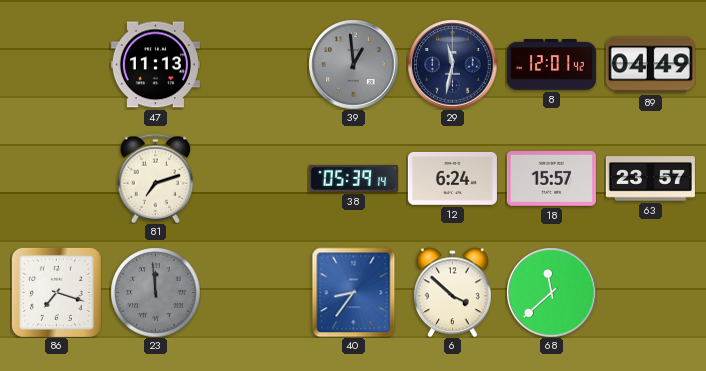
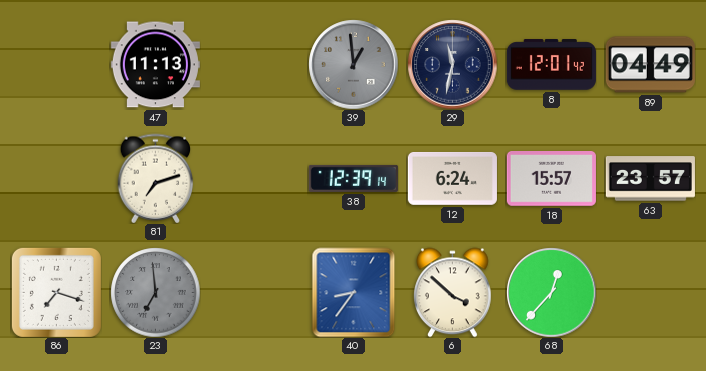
38: 05:39 -> 12:39 (353, 178)
23: 11:59 -> 6:59 (155, 292)
68: 11:38 -> 12:37 (551, 292)
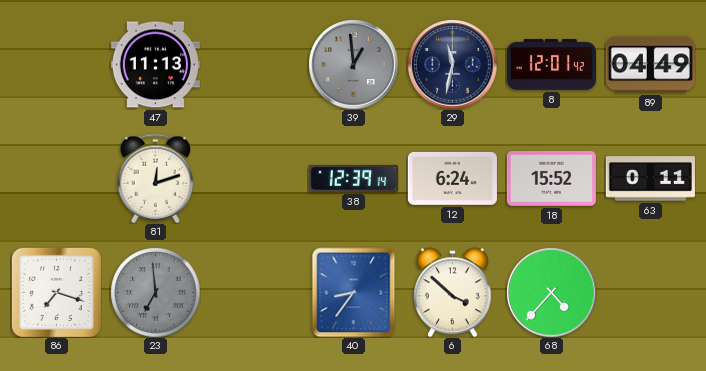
81: 7:12 -> 12:12 (156, 178)
18: 15:57 -> 15:52 (551, 179)
63: 23:57 -> 0:11 (650, 179)
68: 12:37 -> 4:37 (551, 292)
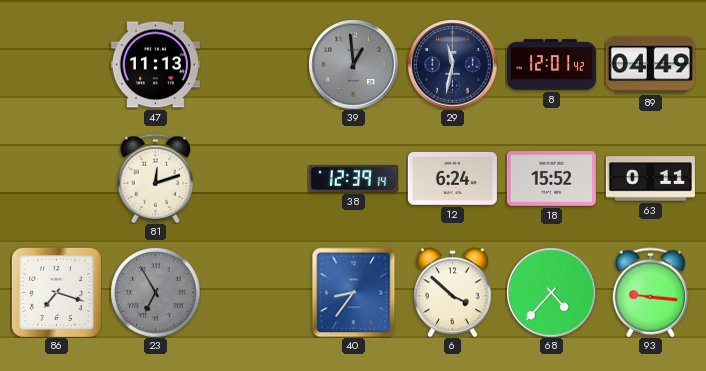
23: 6:59 -> 6:55 (155, 292)
93: none -> 9:16 (651, 292)
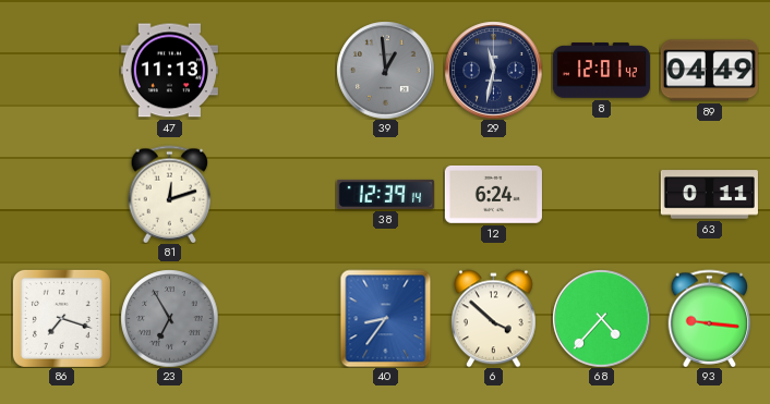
18: 15:52 -> none (551, 179)
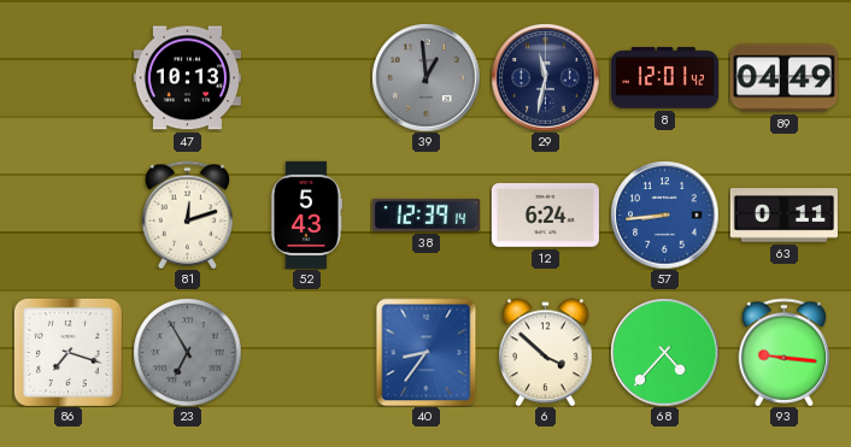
47: 11:13 -> 10:13 (187, 78)
52: none -> 5:43 (306, 214)
57: none -> 8:44 (664, 214)
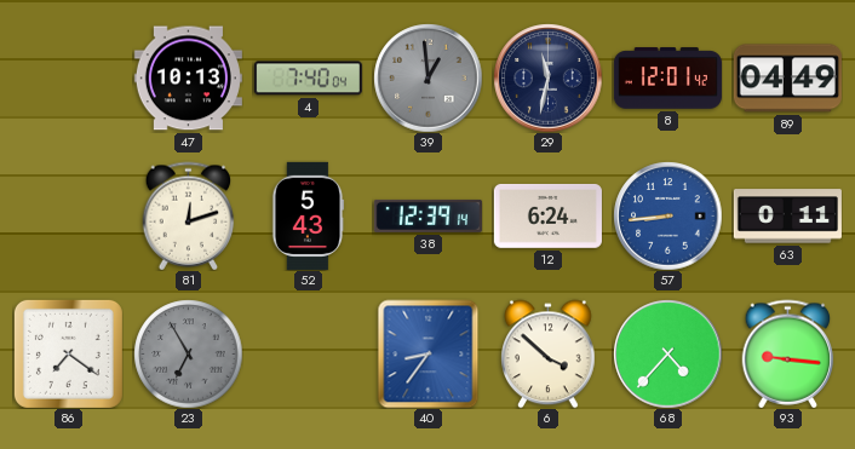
4: none -> 7:40 (308, 79)
86: 7:18 -> 7:21 (68, 353)
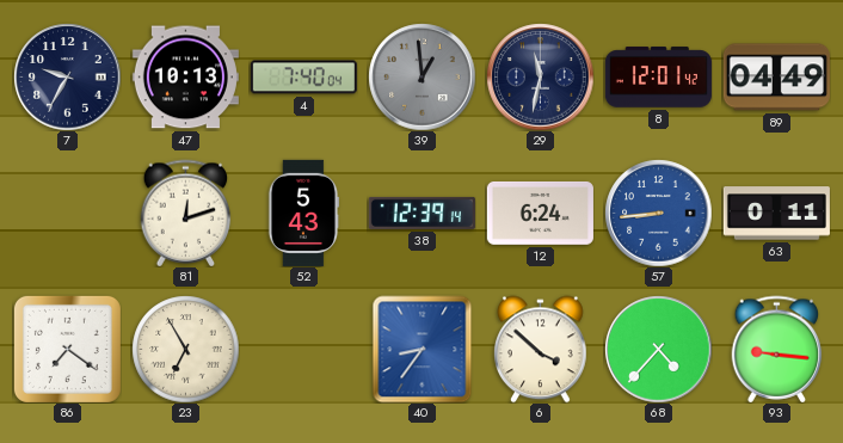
7: none -> 9:35 (67, 76)
23 dial: grey -> cream (185, 349)
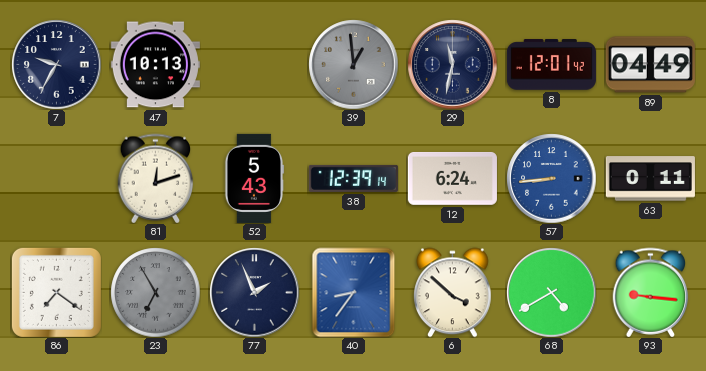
4: 7:40 -> none (303, 78)
23 dial: cream -> grey (155, 292)
77: none -> 1:56 (254, 292)
68: 4:37 -> 4:40 (551, 292)
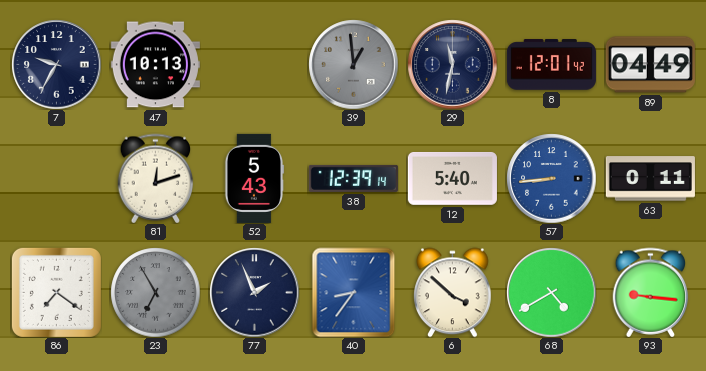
12: 6:24 -> 5:40 (452, 178)
